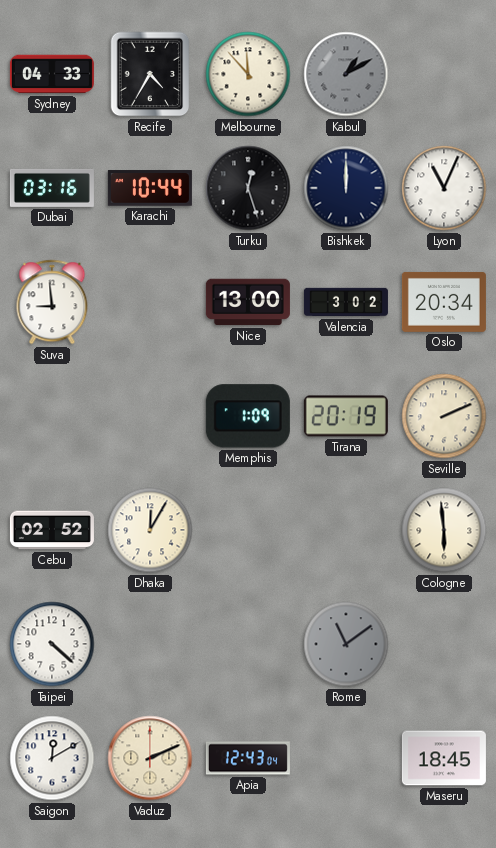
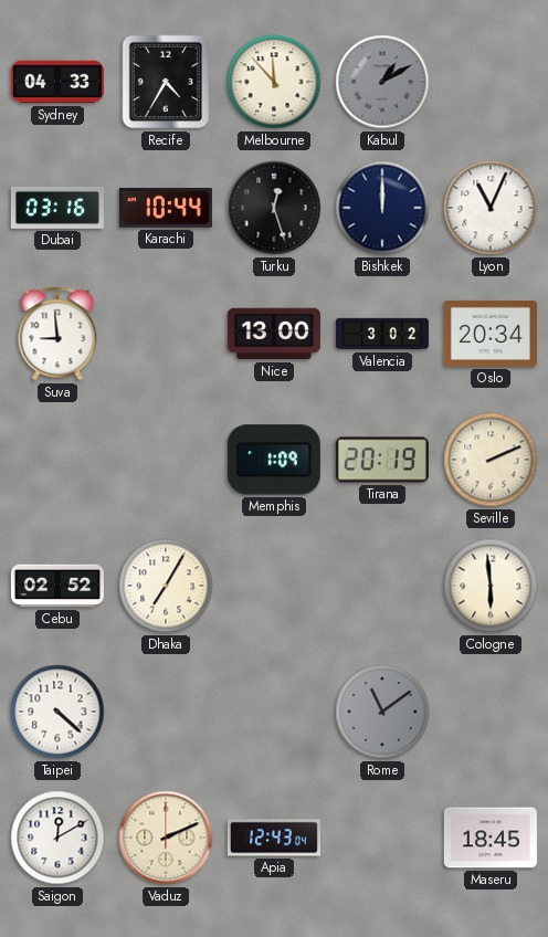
Dhaka: 12:05 -> 7:05 (166, 586)
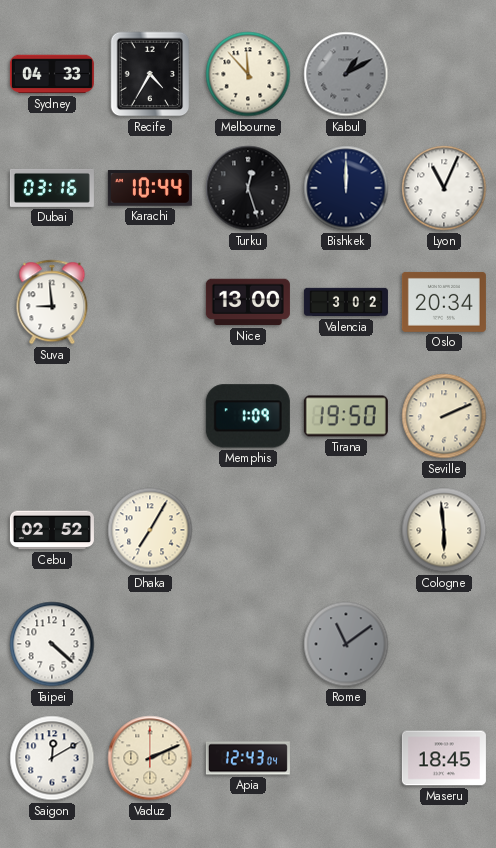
Tirana: 20:19 -> 19:50 (346, 416)
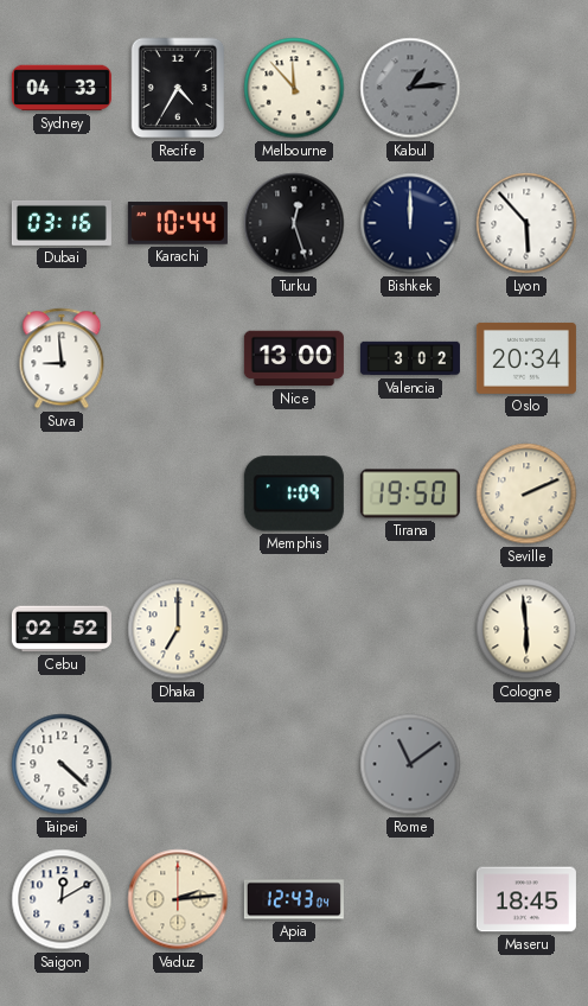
Kabul: 1:10 -> 1:14 (410, 88)
Lyon: 11:04 -> 5:53 (526, 223)
Dhaka: 7:05 -> 7:00 (178, 629)
Vaduz: 2:11 -> 2:14 (178, 899)
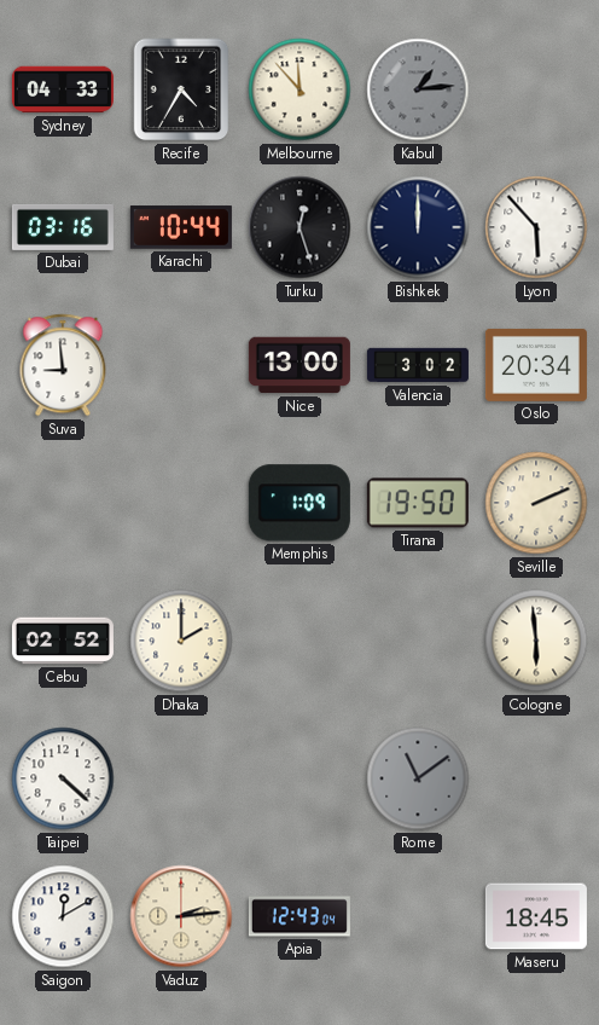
Dhaka: 7:00 -> 2:00 (181, 641)
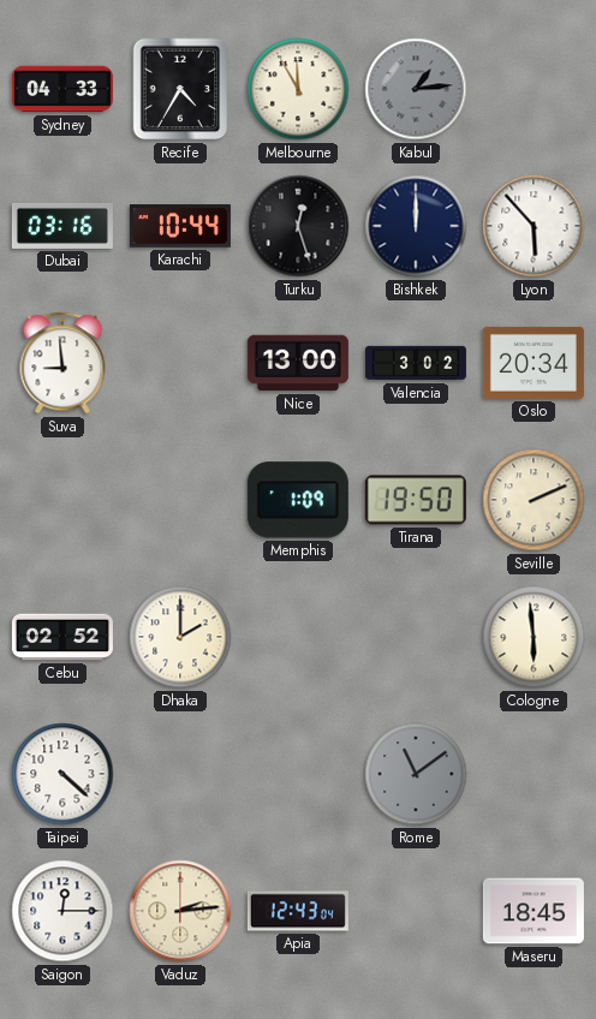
Melbourne: 11:53 -> 11:55 (298, 89)
Saigon: 12:10 -> 12:15 (62, 911)
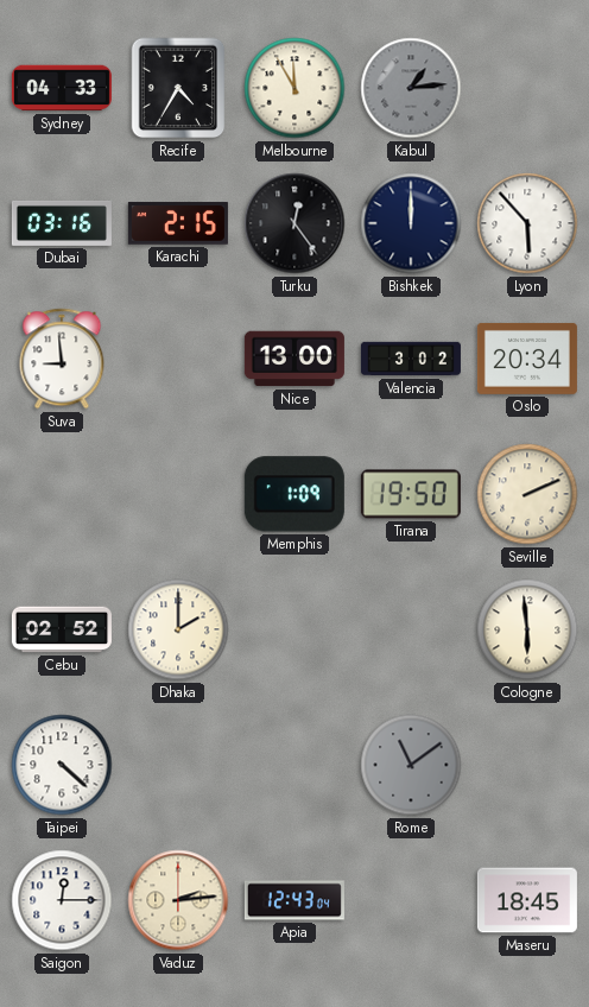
Karachi: 10:44 -> 2:15 (178, 223)
Turku: 12:27 -> 12:24 (294, 223)
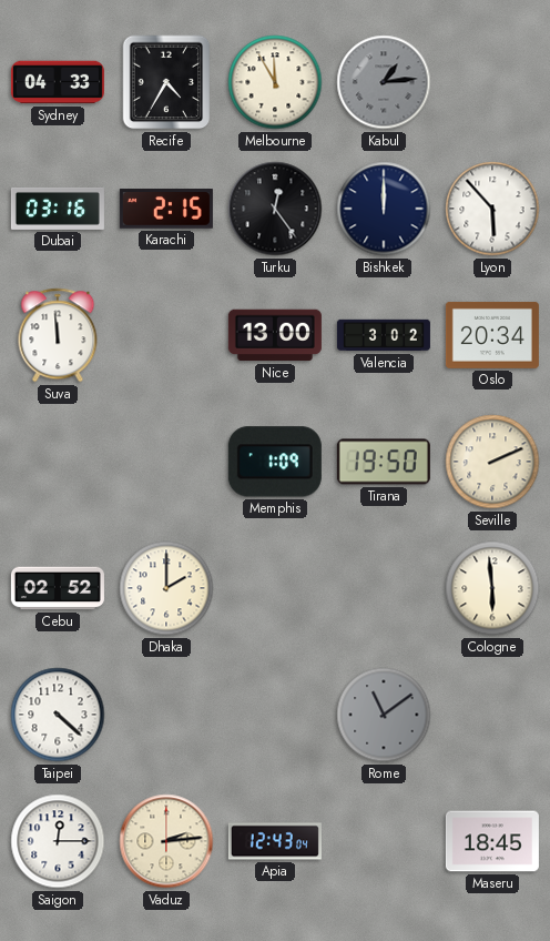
Suva: 8:59 -> 11:59 (58, 335)
